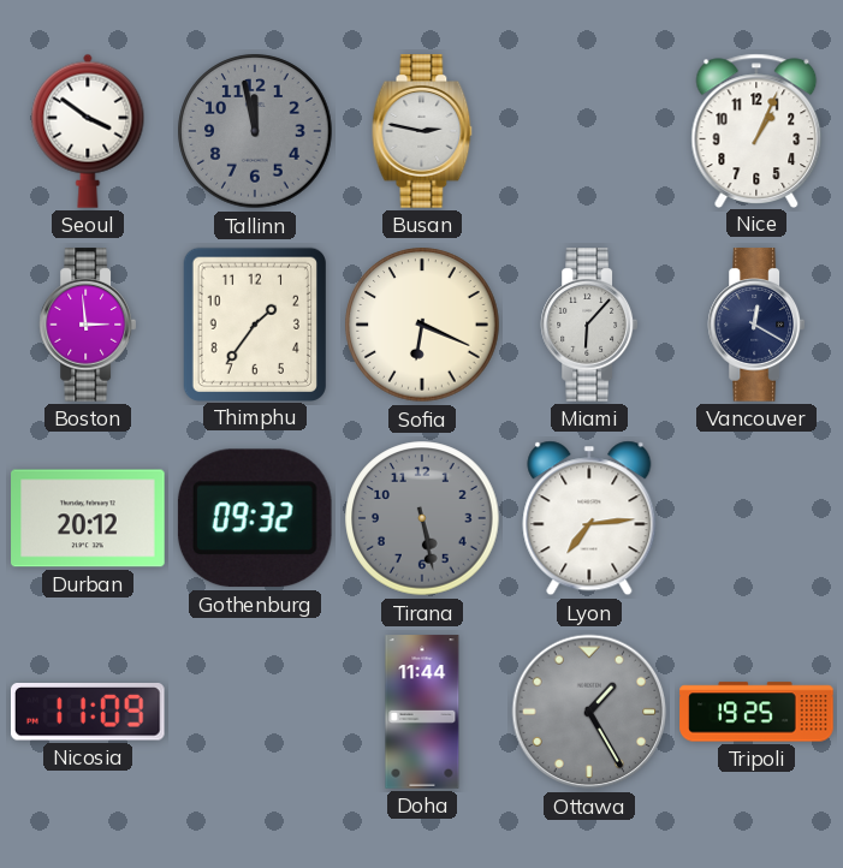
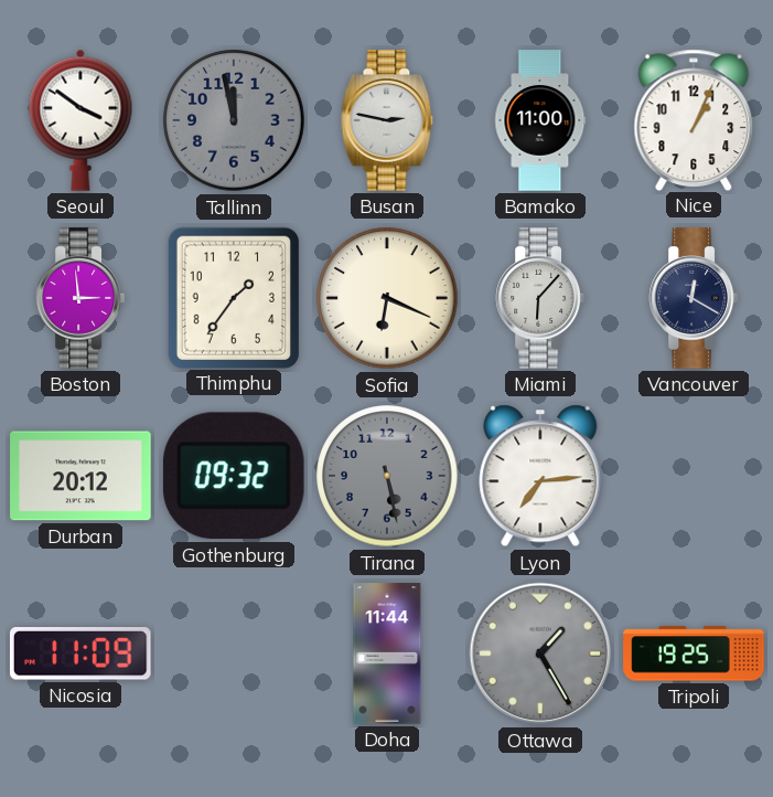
Bamako: none -> 11:00 (540, 120)
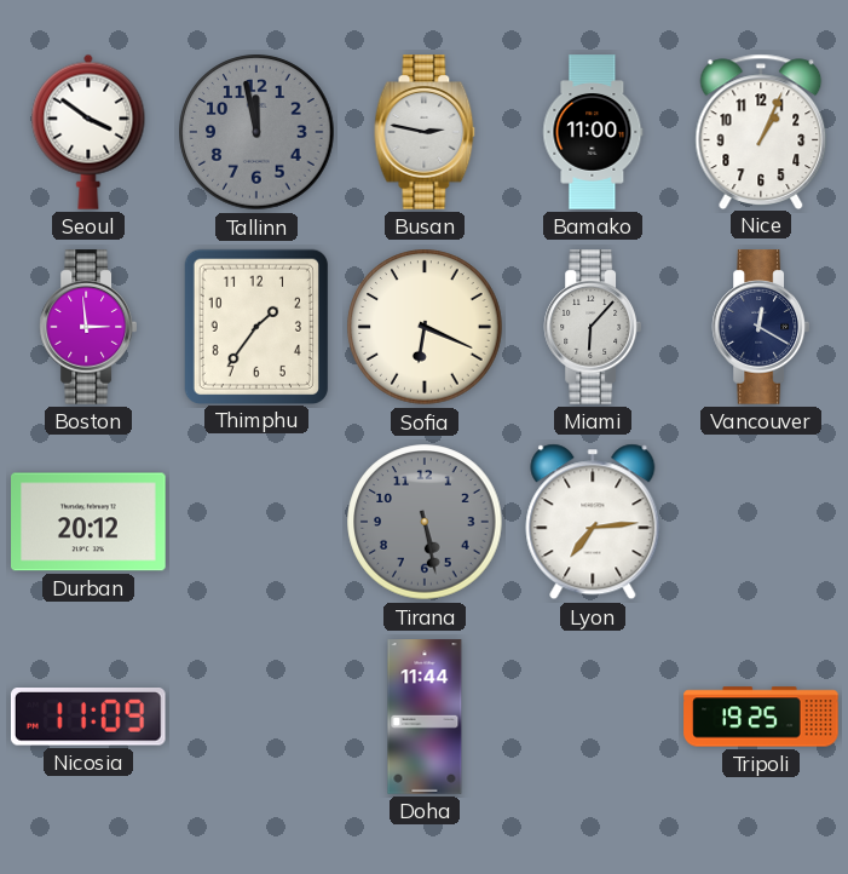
Gothenburg: 09:32 -> none (234, 476)
Ottawa: 1:25 -> none (540, 653)
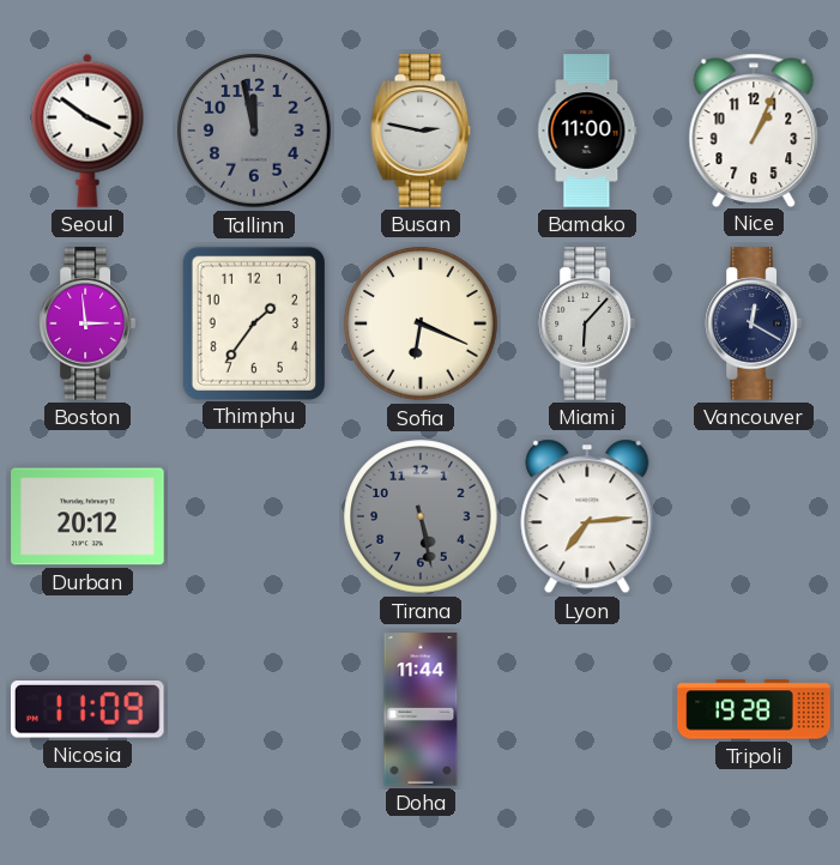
Tripoli: 19:25 -> 19:28 (754, 709)
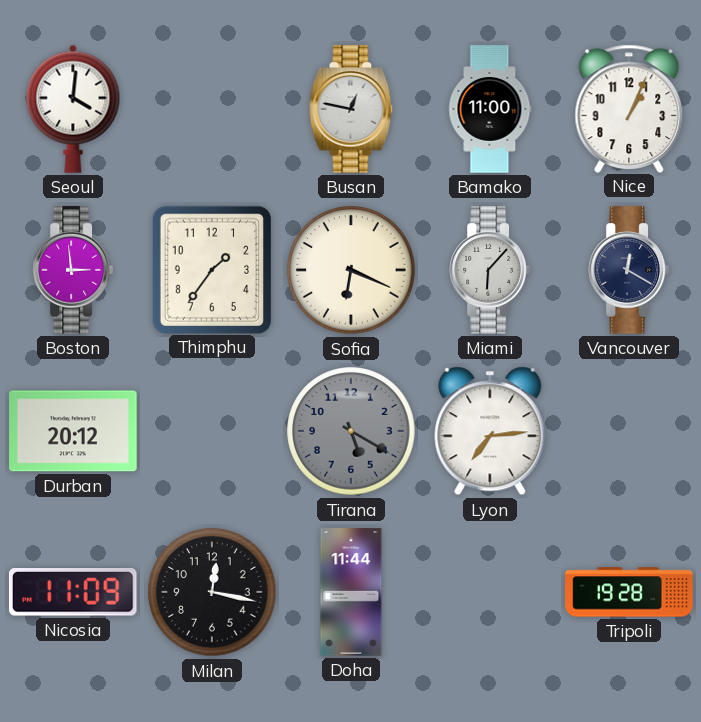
Seoul: 3:51 -> 4:01 (73, 109)
Tallinn: 11:58 -> none (254, 131)
Busan: 2:47 -> 12:47 (351, 109)
Tirana: 5:28 -> 5:20 (351, 431)
Milan: none -> 12:17 (212, 592)
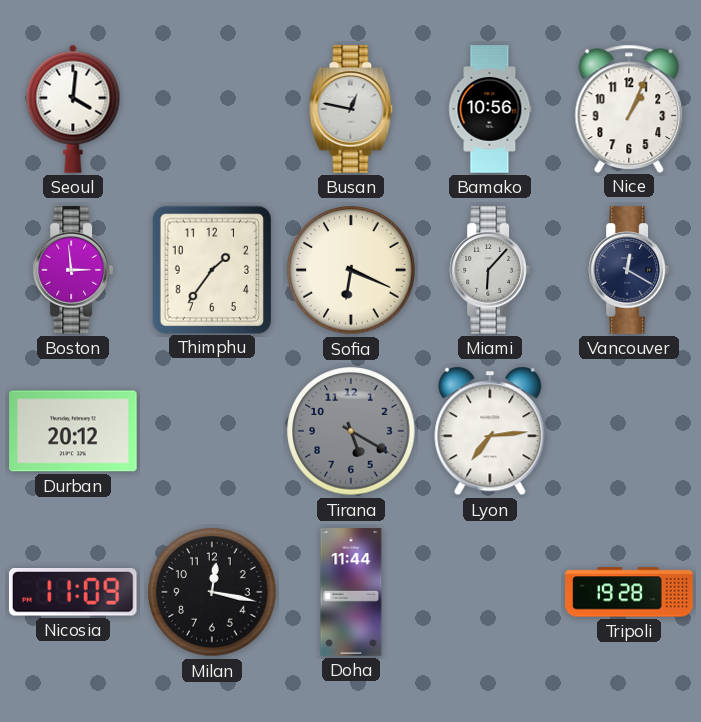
Bamako: 11:00 -> 10:56 (490, 109)
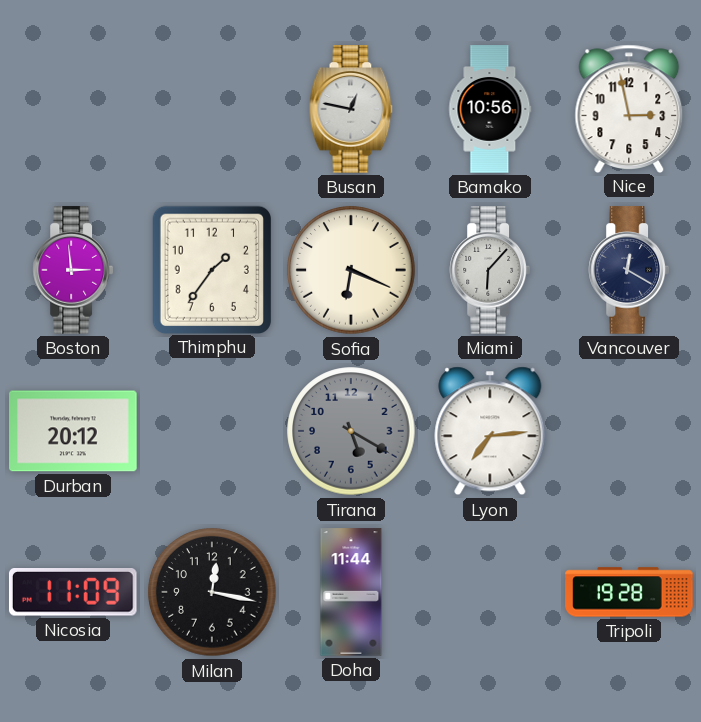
Seoul: 4:01 -> none (73, 109)
Nice: 1:04 -> 2:58 (629, 108)
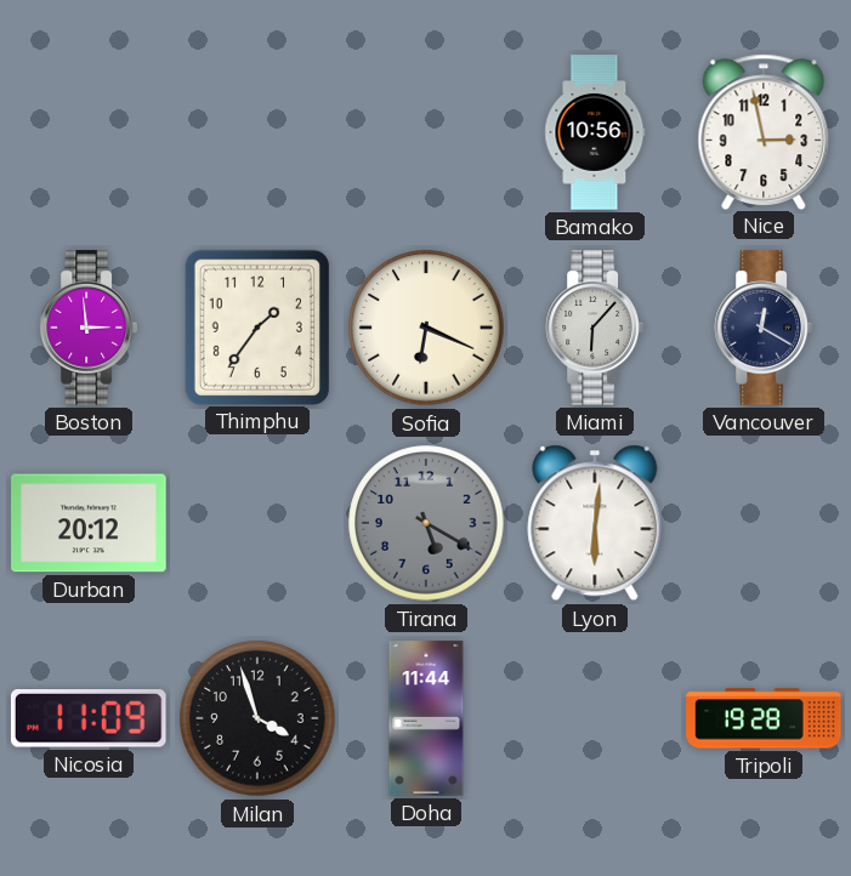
Busan: 12:47 -> none (351, 109)
Lyon: 7:14 -> 6:01 (595, 523)
Milan: 12:17 -> 3:57 (257, 718)
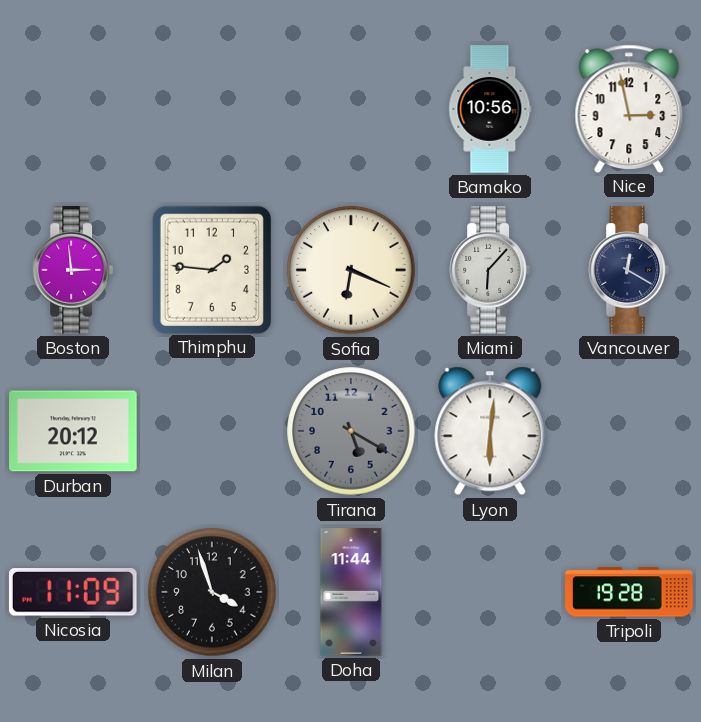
Thimphu: 1:36 -> 1:46 (212, 269)
